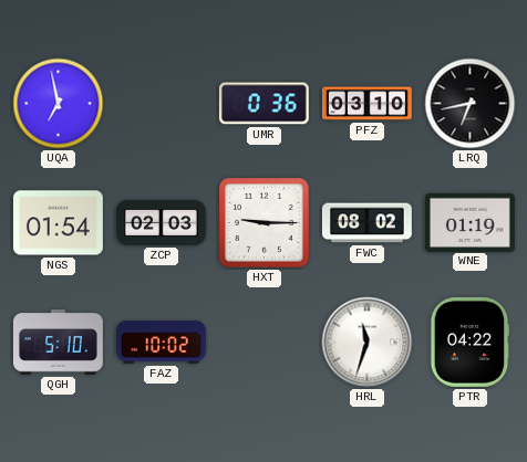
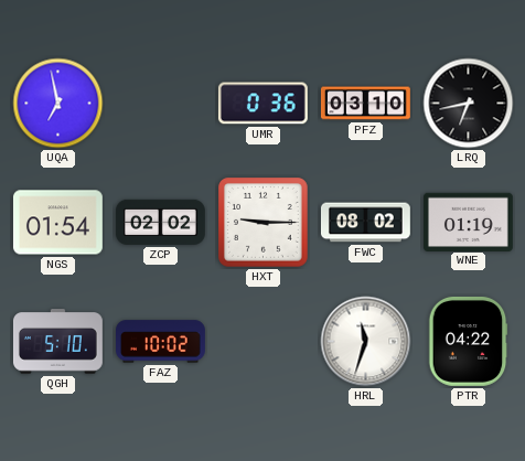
ZCP: 02:03 -> 02:02 (160, 222)
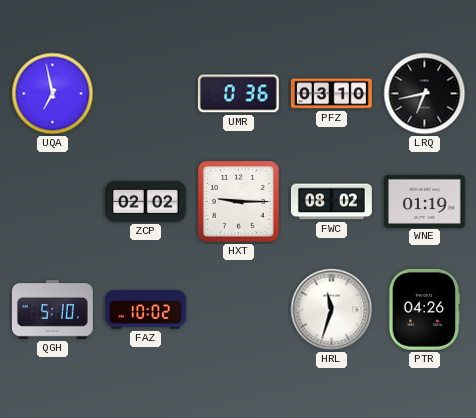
NGS: 01:54 -> none (57, 223)
PTR: 04:22 -> 04:26 (424, 309)
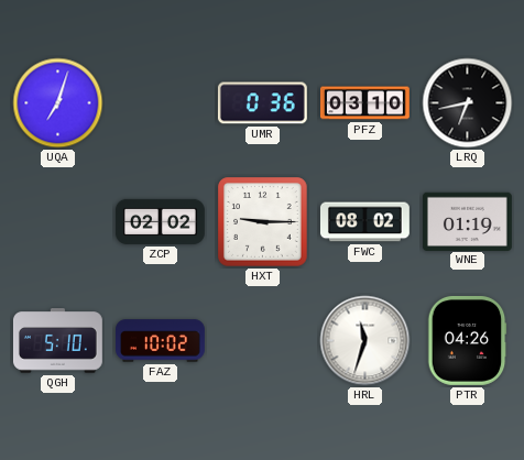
UQA: 6:58 -> 7:03 (58, 103)
